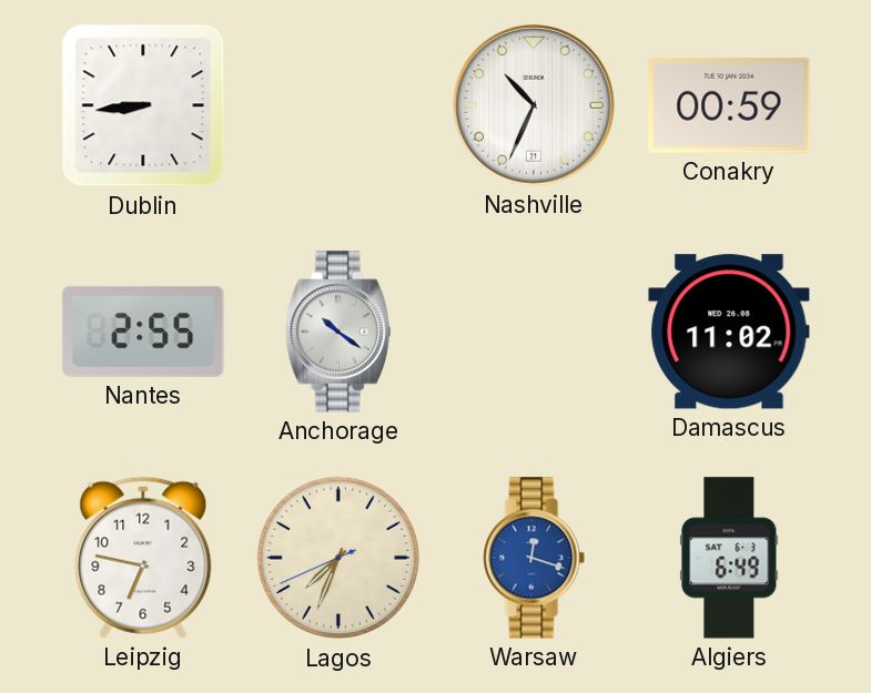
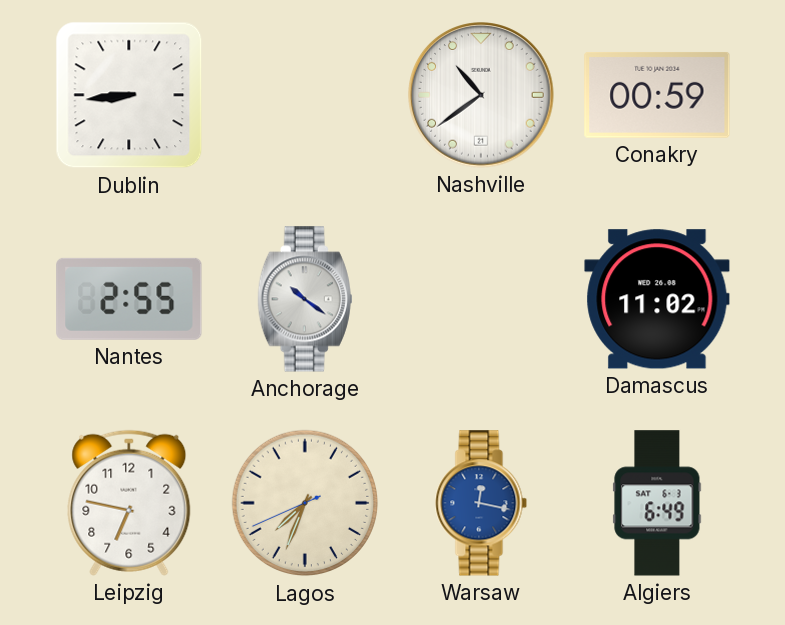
Nashville: 10:34 -> 10:39 (481, 95)
Warsaw: 12:18 -> 12:17 (481, 503)
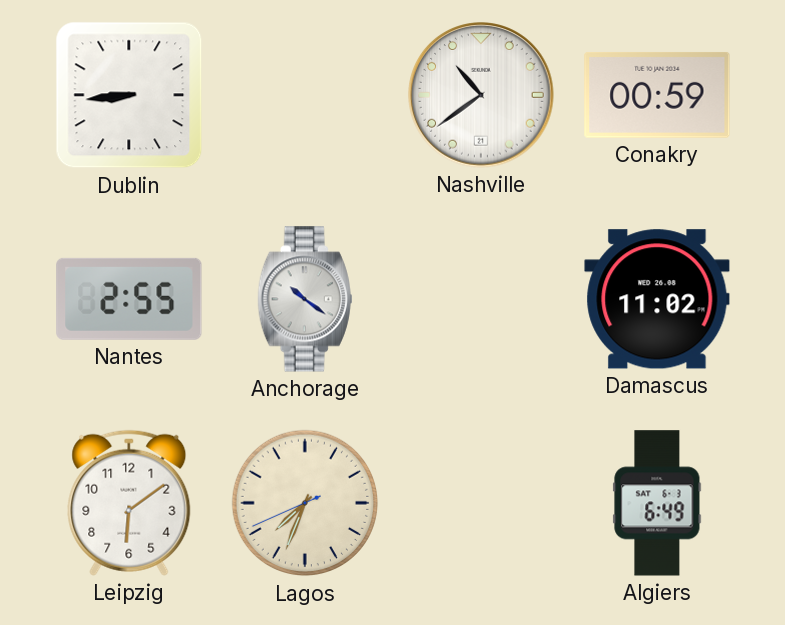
Leipzig: 6:47 -> 6:09 (129, 503)
Warsaw: 12:17 -> none (481, 503)
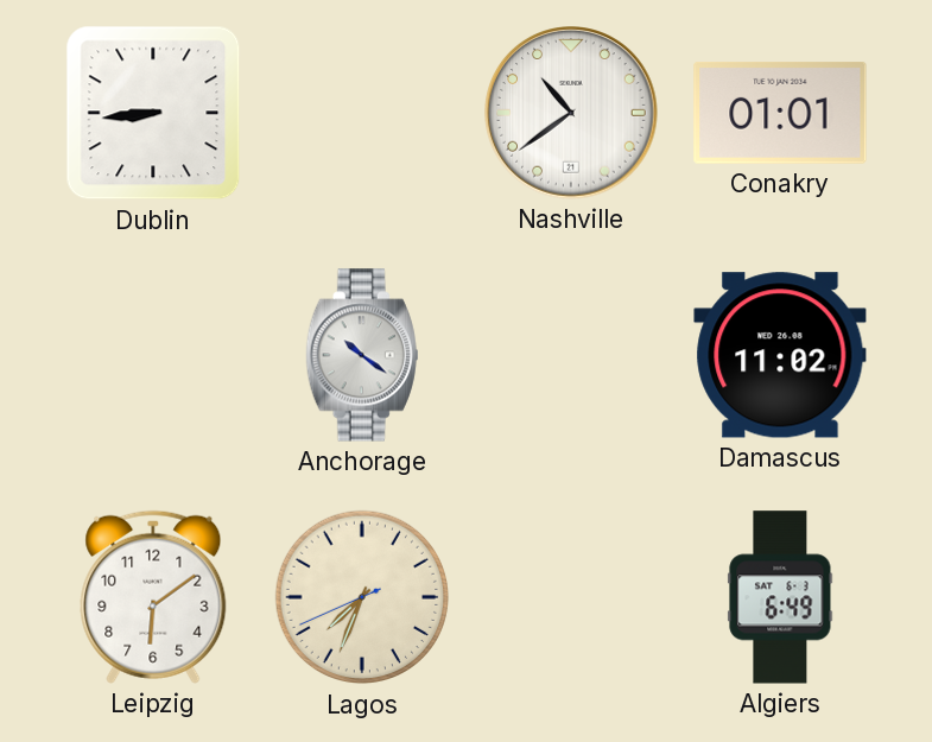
Conakry: 00:59 -> 01:01 (780, 113)
Nantes: 2:55 -> none (129, 299)
